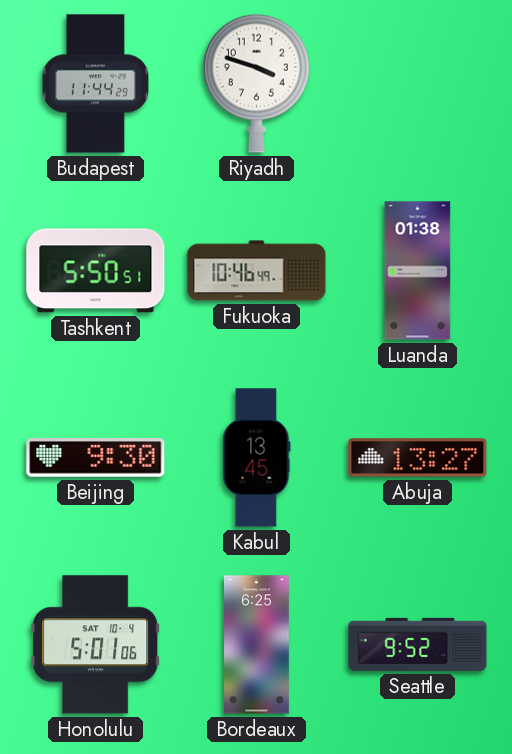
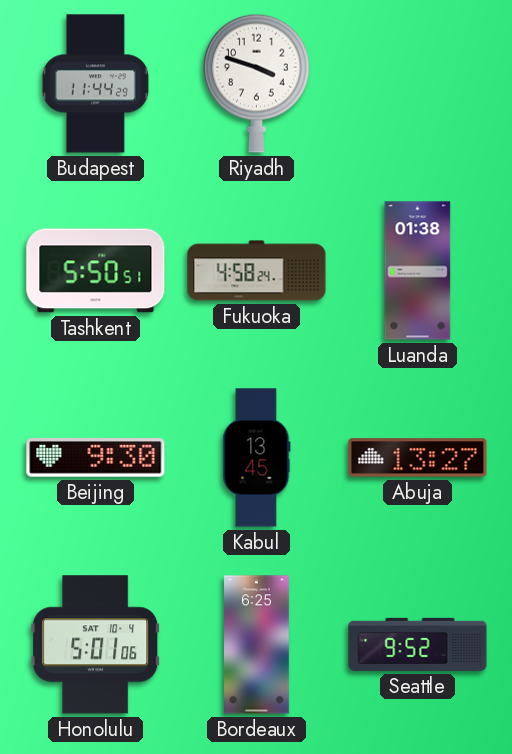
Fukuoka: 10:46 -> 4:58 (257, 271)
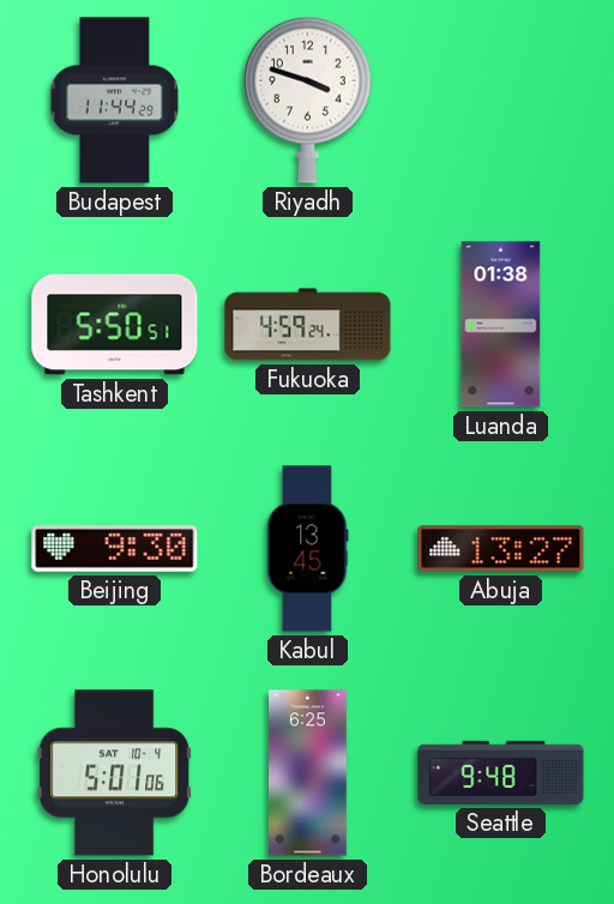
Fukuoka: 4:58 -> 4:59 (308, 325)
Seattle: 9:52 -> 9:48 (501, 772)
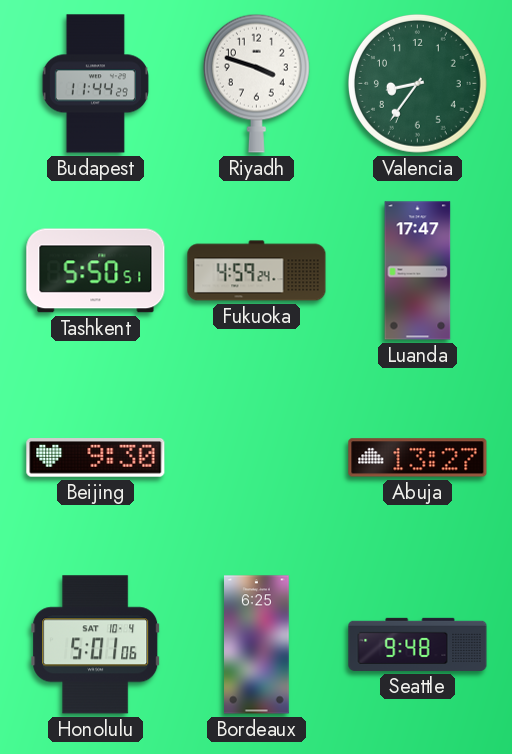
Valencia: none -> 8:36 (417, 83)
Luanda: 01:38 -> 17:47 (418, 271)
Kabul: 13:45 -> none (308, 549)
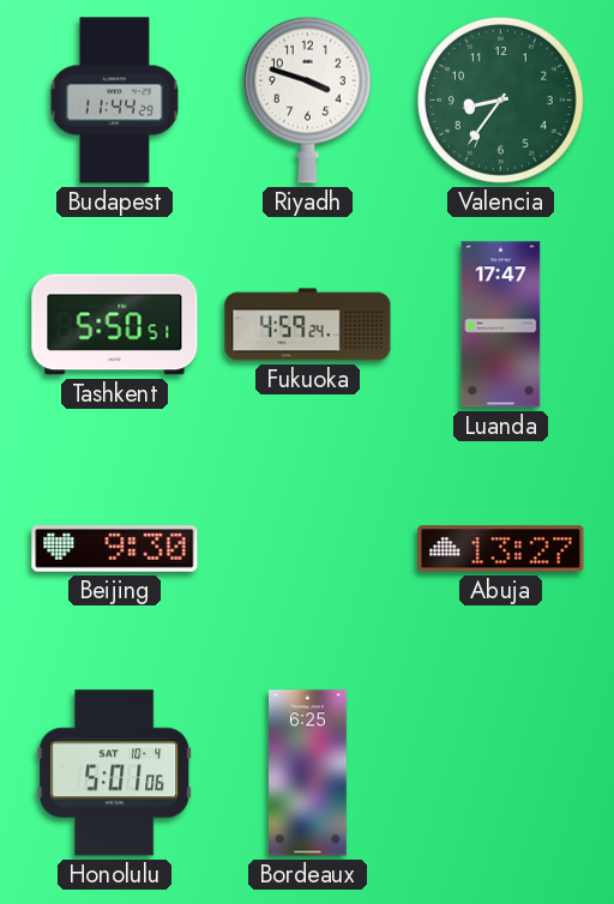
Seattle: 9:48 -> none (418, 644)
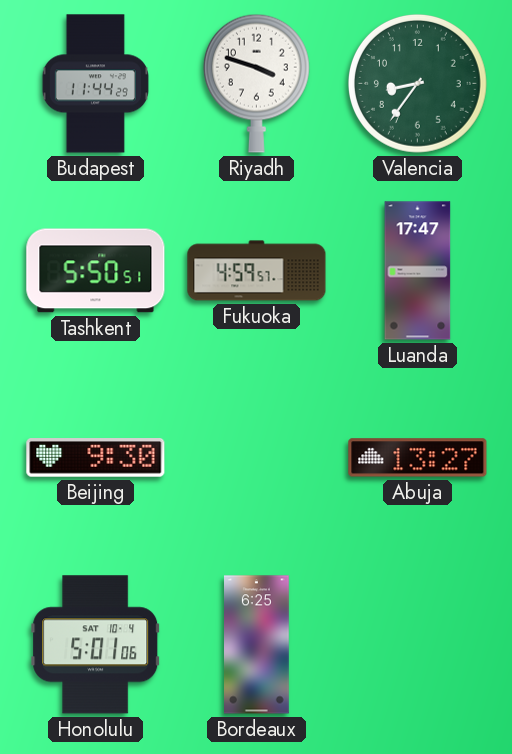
Fukuoka: 4:59:24 -> 4:59:57 (257, 271)
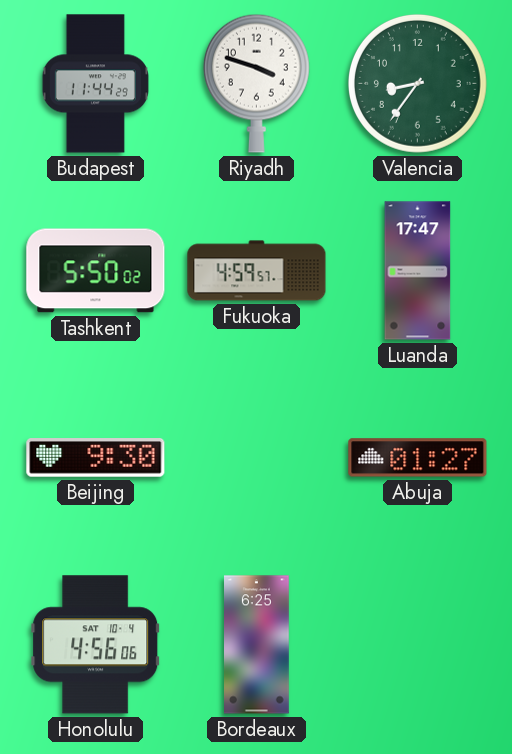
Tashkent: 5:50:51 -> 5:50:02 (96, 271)
Abuja: 13:27 -> 01:27 (418, 458)
Honolulu: 5:01 -> 4:56 (96, 645)
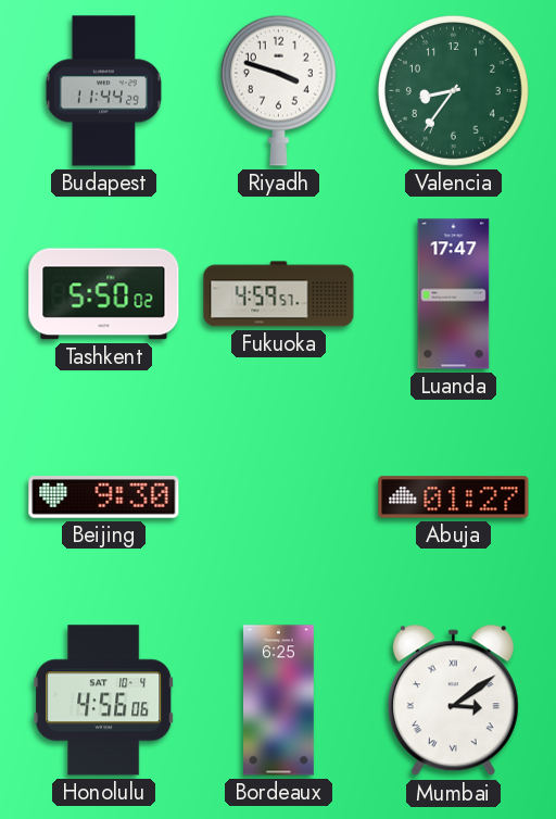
Mumbai: none -> 3:09 (453, 701)
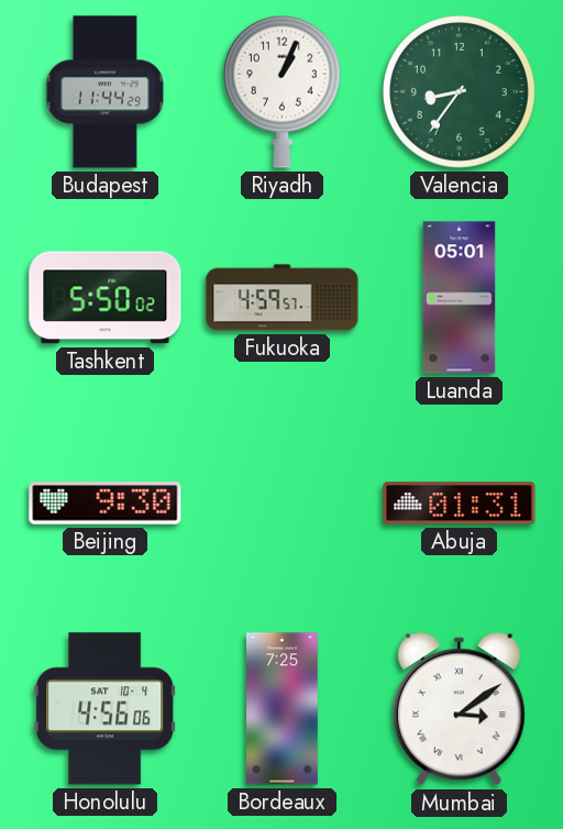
Riyadh: 3:48 -> 1:04 (281, 91)
Luanda: 17:47 -> 05:01 (460, 298)
Abuja: 01:27 -> 01:31 (460, 504)
Bordeaux: 6:25 -> 7:25 (283, 709)
